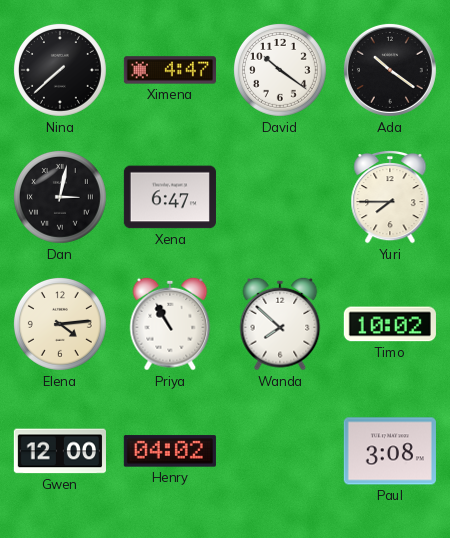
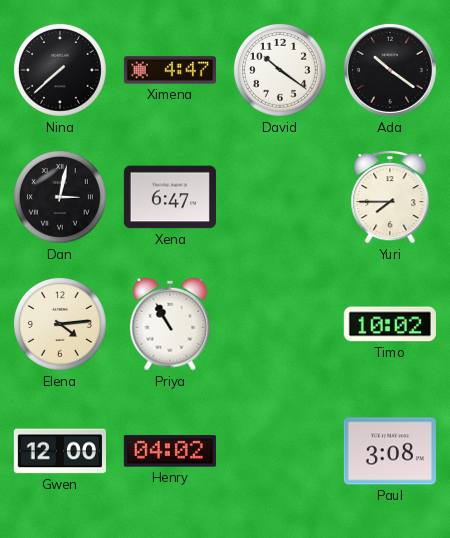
Wanda: 7:52 -> none (280, 324)
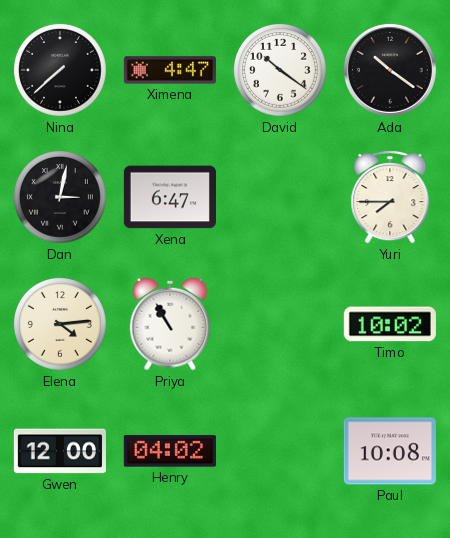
Paul: 3:08 -> 10:08 (390, 451)
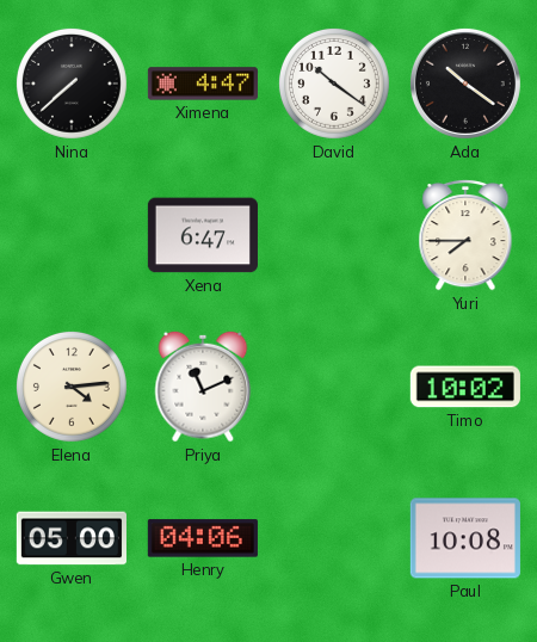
Dan: 3:02 -> none (60, 197)
Priya: 10:55 -> 11:11 (203, 387)
Gwen: 12:00 -> 05:00 (72, 538)
Henry: 04:02 -> 04:06 (203, 538)
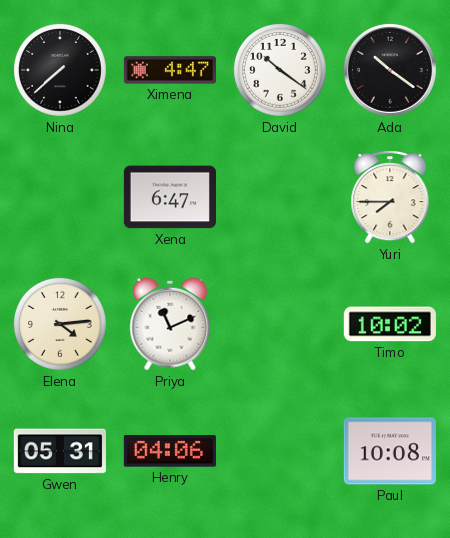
Gwen: 05:00 -> 05:31 (60, 451)
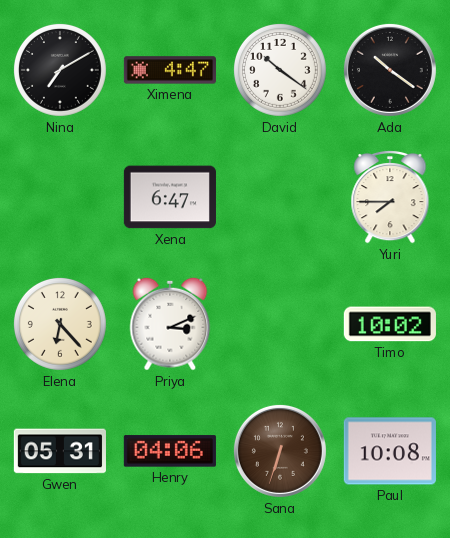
Nina: 7:38 -> 7:10 (60, 70)
Elena: 4:14 -> 6:23 (60, 324)
Priya: 11:11 -> 3:11 (170, 324)
Sana: none -> 6:33 (280, 451)
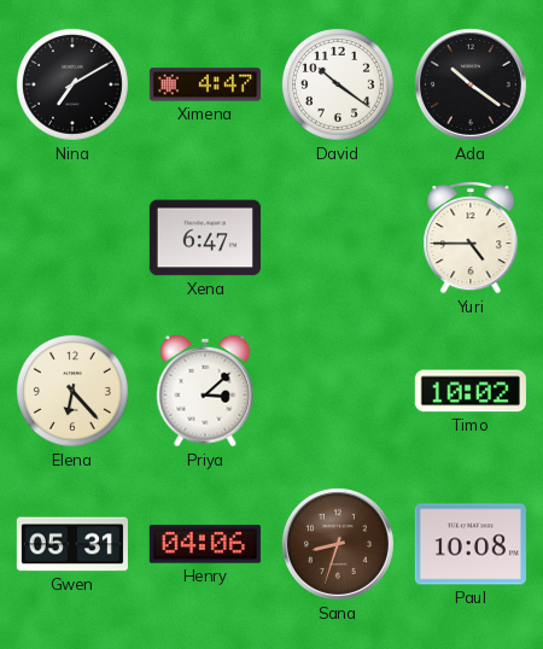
Yuri: 7:45 -> 4:45 (471, 238)
Priya: 3:11 -> 3:08 (205, 391)
Sana: 6:33 -> 8:33 (338, 544)
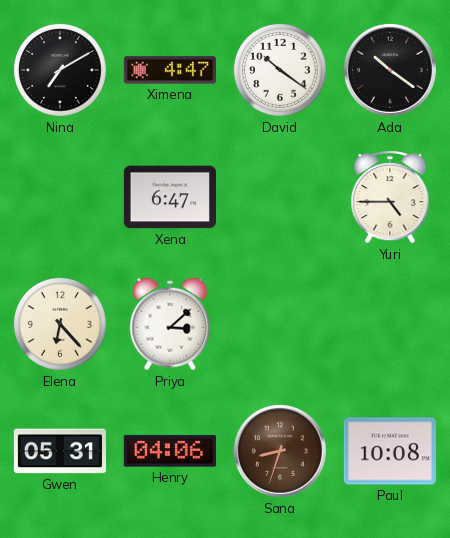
Timo: 10:02 -> none (471, 391)
